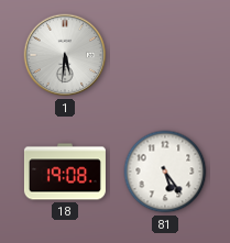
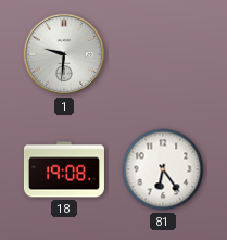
1: 5:31 -> 9:31 (64, 54)
81: 5:24 -> 6:24 (163, 169)
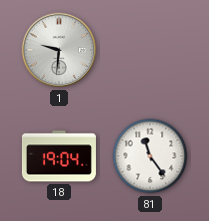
18: 19:08 -> 19:04 (59, 156)
81: 6:24 -> 11:24 (150, 156)
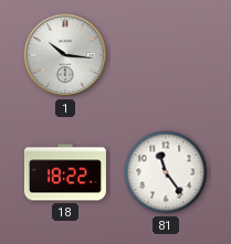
1: 9:31 -> 10:16 (65, 55)
18: 19:04 -> 18:22 (65, 172)
